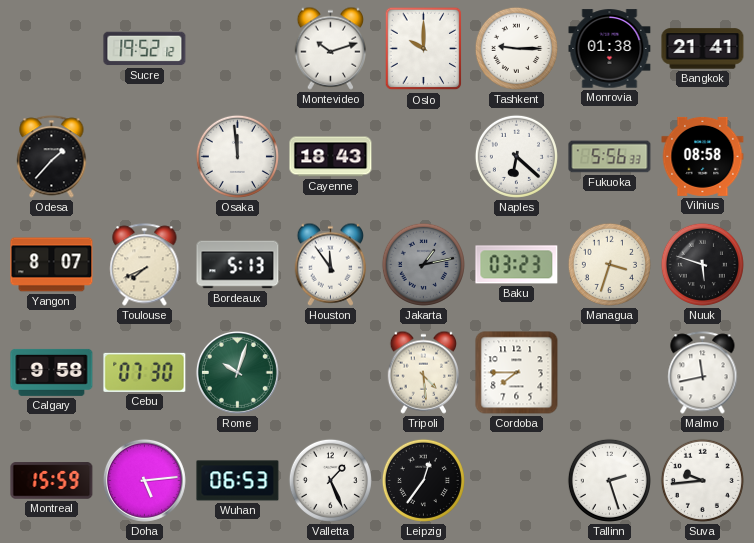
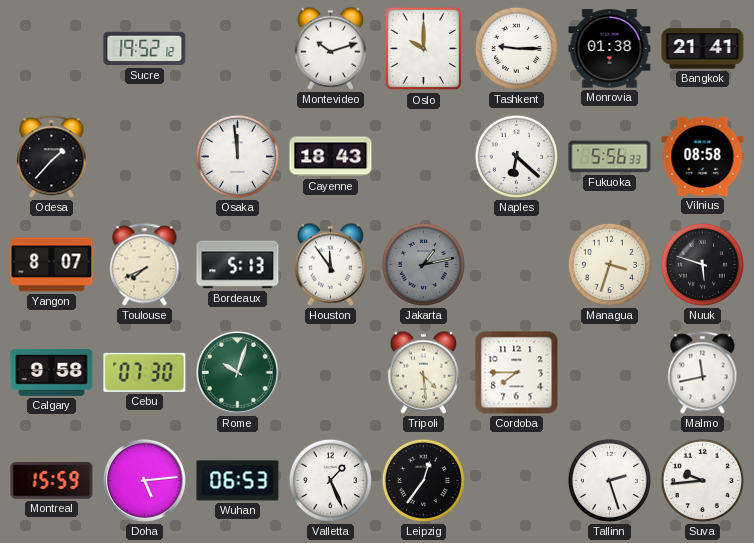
Baku: 03:23 -> none (517, 265)
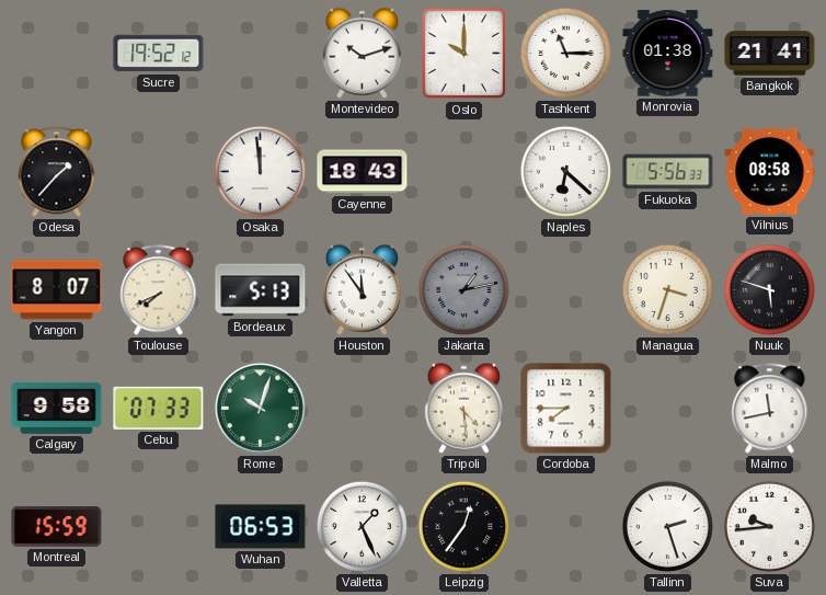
Tashkent: 9:15 -> 11:15 (565, 53)
Cebu: 07:30 -> 07:33 (159, 408)
Doha: 5:14 -> none (144, 480)
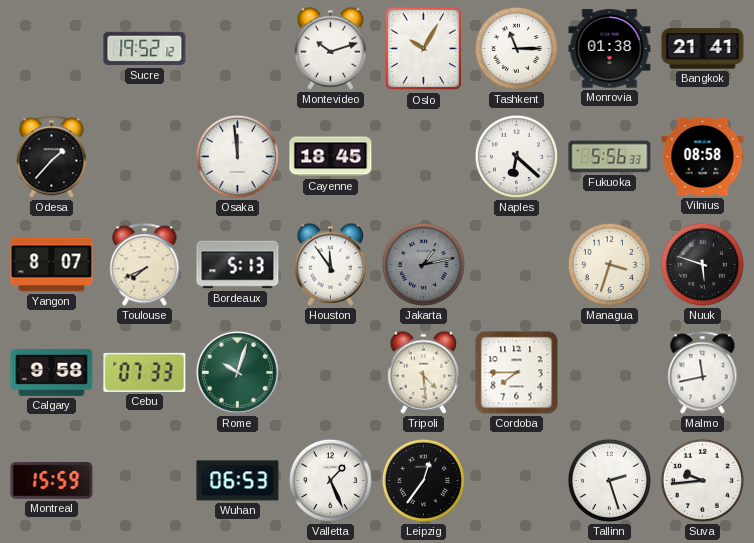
Oslo: 10:00 -> 10:05 (424, 49)
Cayenne: 18:43 -> 18:45 (331, 157)
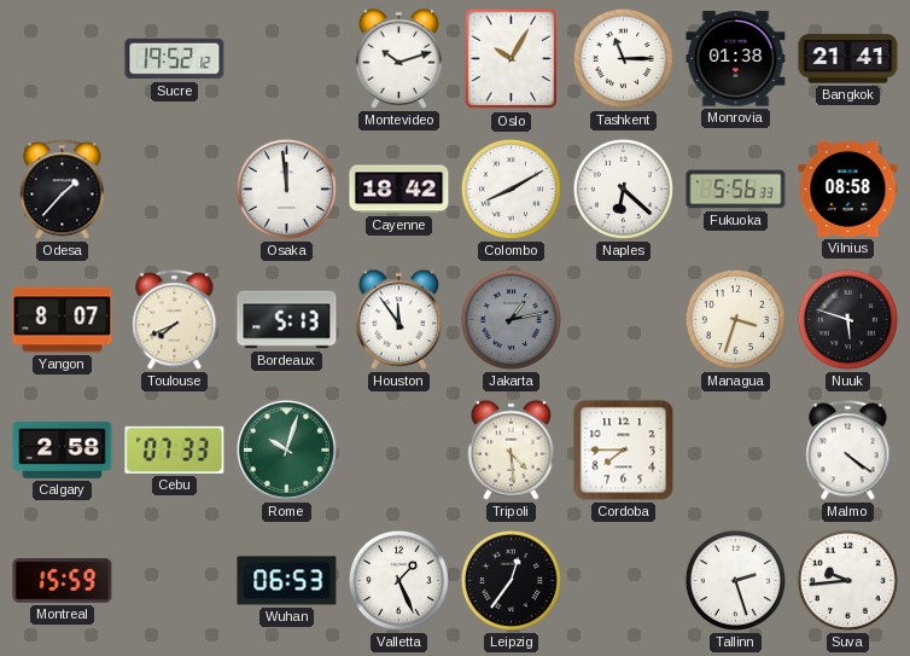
Cayenne: 18:45 -> 18:42 (399, 190)
Colombo: none -> 8:10 (511, 188)
Calgary: 9:58 -> 2:58 (63, 449)
Malmo: 11:43 -> 4:21 (848, 451)
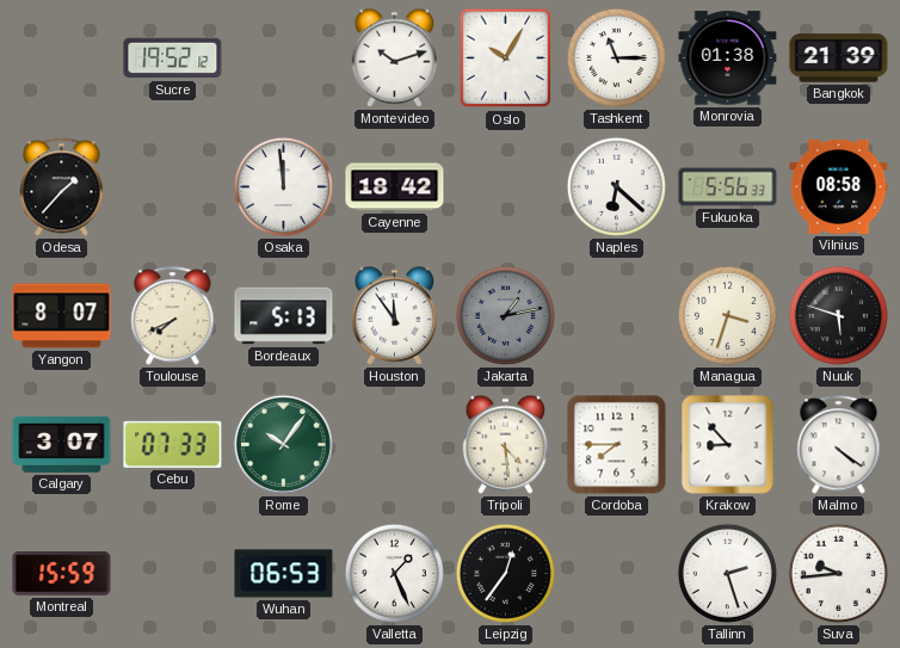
Bangkok: 21:41 -> 21:39 (839, 58)
Colombo: 8:10 -> none (511, 188)
Calgary: 2:58 -> 3:07 (62, 444)
Rome: 10:03 -> 10:06 (283, 444)
Krakow: none -> 8:53 (728, 445)
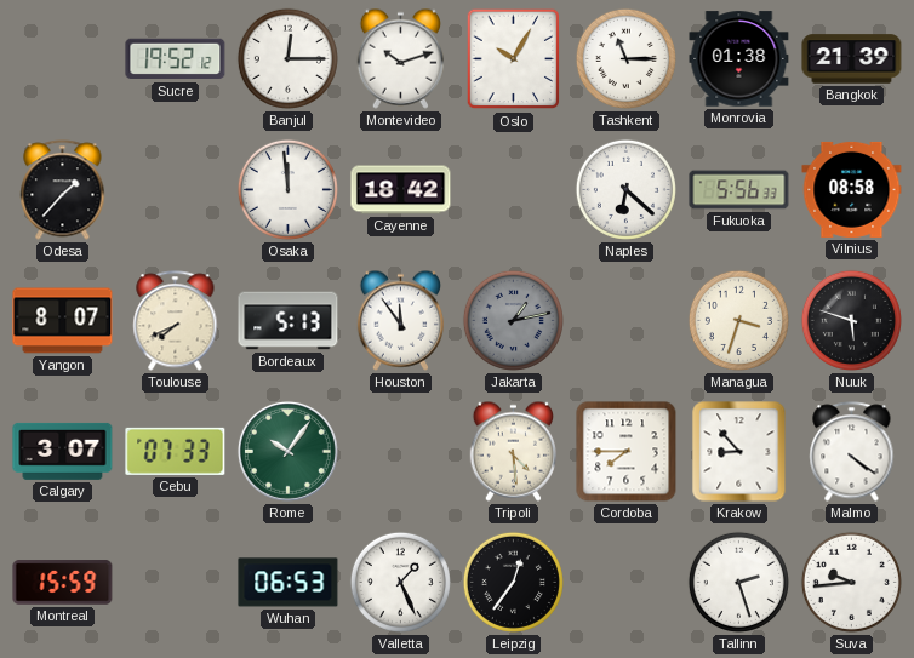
Banjul: none -> 12:15 (287, 58)
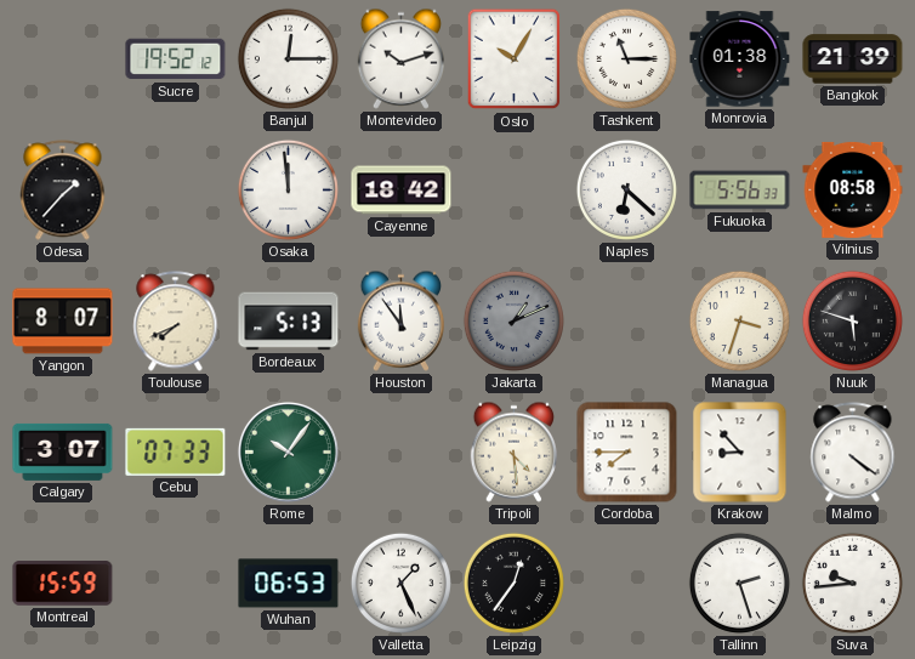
Jakarta: 1:13 -> 1:11 (513, 320)
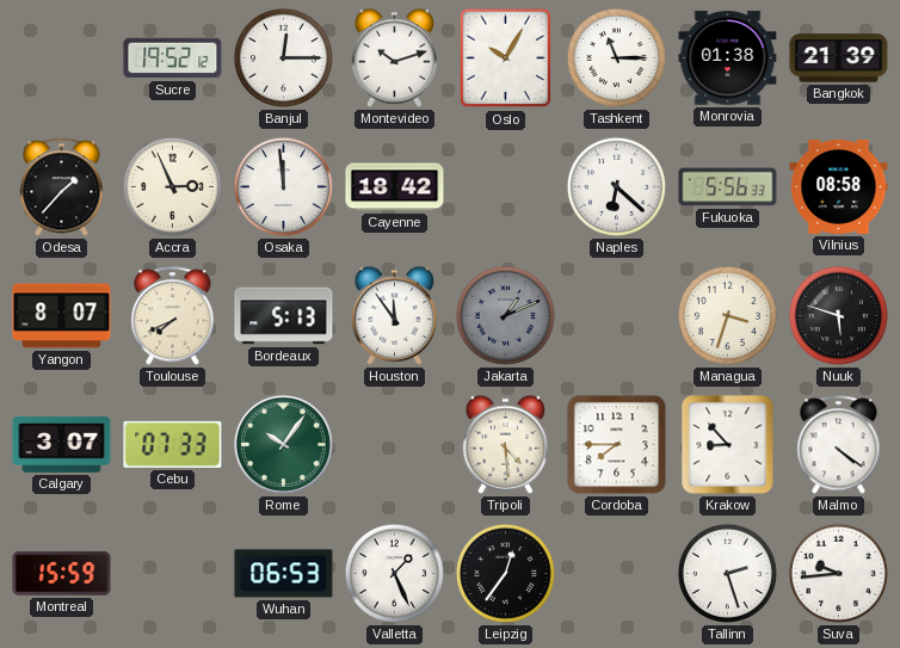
Accra: none -> 2:56 (172, 186)
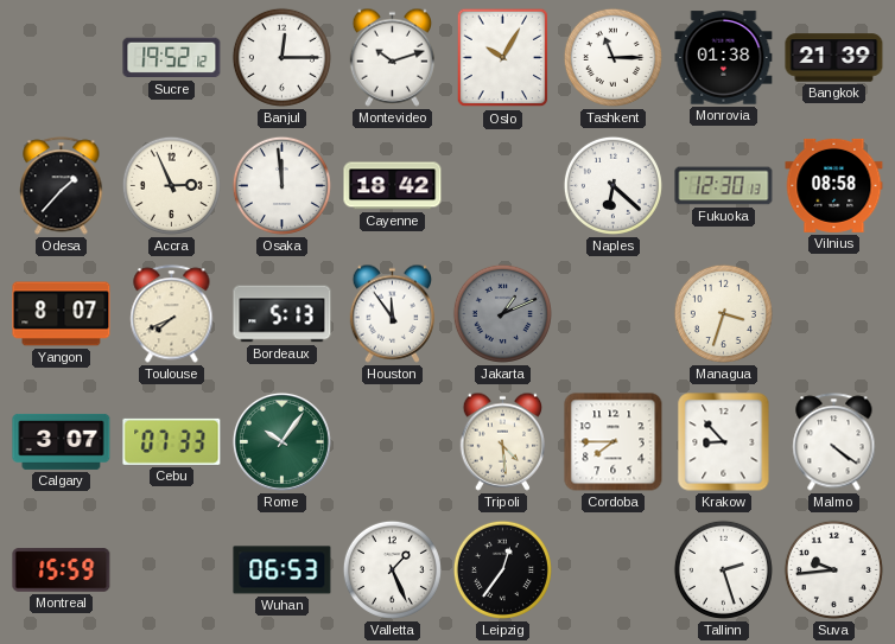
Fukuoka: 5:56 -> 12:30 (724, 186)
Nuuk: 5:48 -> none (838, 315)
